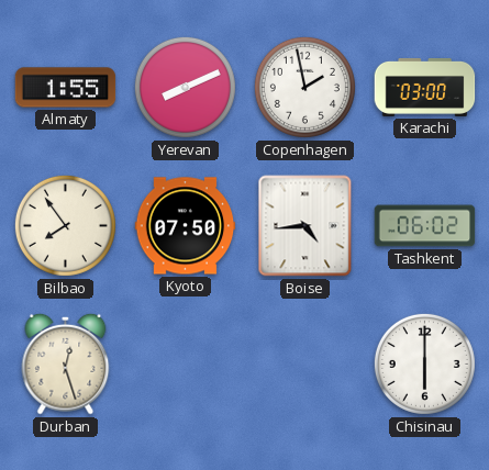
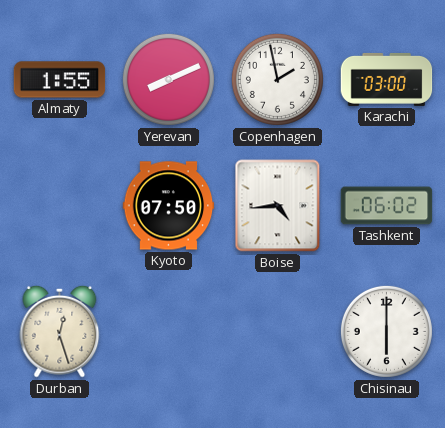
Bilbao: 7:54 -> none (65, 225)
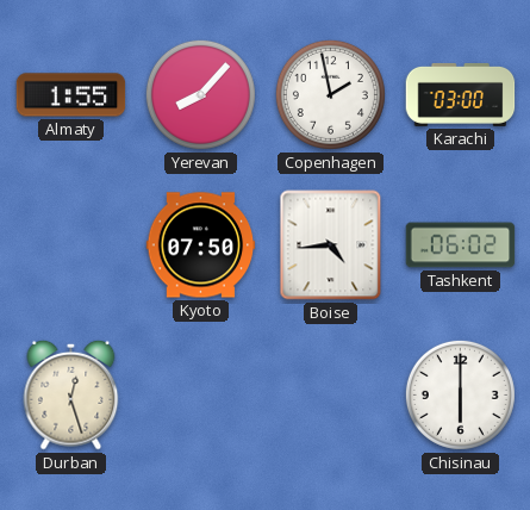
Yerevan: 8:11 -> 8:07 (200, 94)
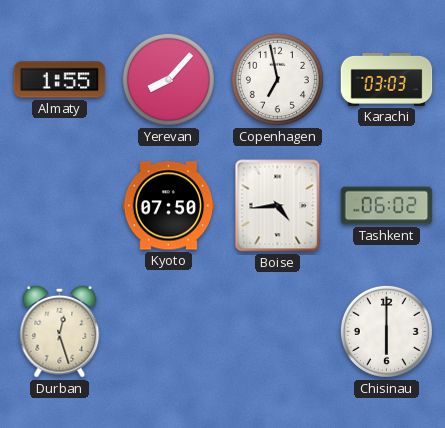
Copenhagen: 1:58 -> 6:58 (277, 79)
Karachi: 03:00 -> 03:03 (387, 79)
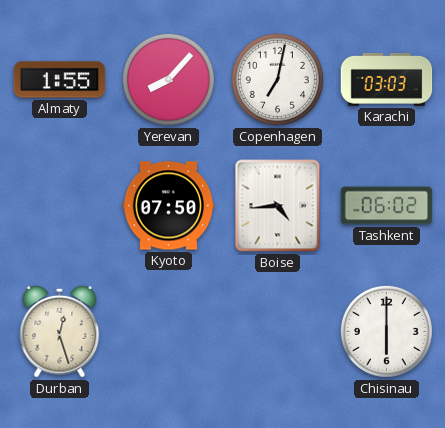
Copenhagen: 6:58 -> 7:02 (277, 79)
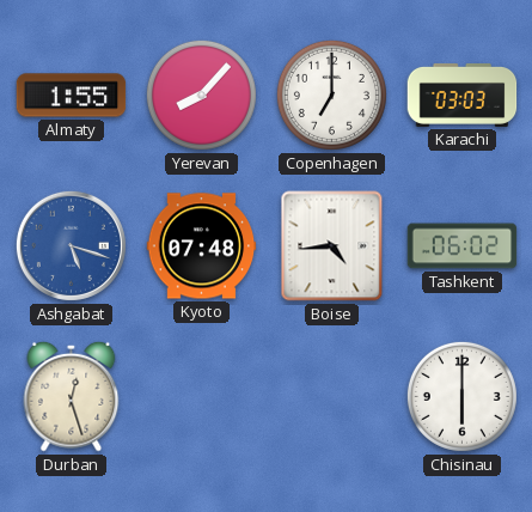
Copenhagen: 7:02 -> 7:00 (331, 95)
Ashgabat: none -> 5:18 (71, 245)
Kyoto: 07:50 -> 07:48 (202, 246)
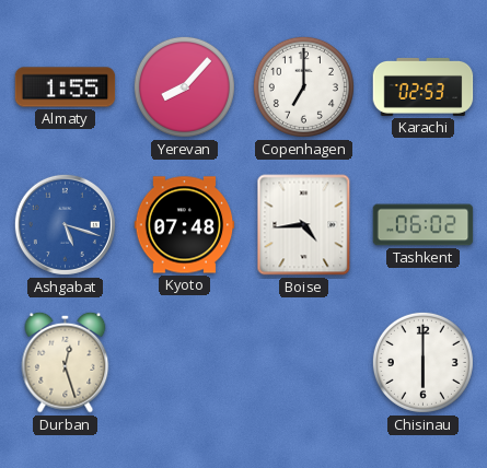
Karachi: 03:03 -> 02:53 (424, 86)
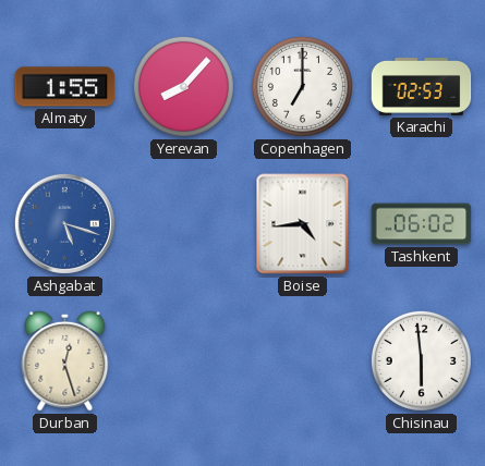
Kyoto: 07:48 -> none (185, 225)
Chisinau: 6:00 -> 5:59 (421, 360)
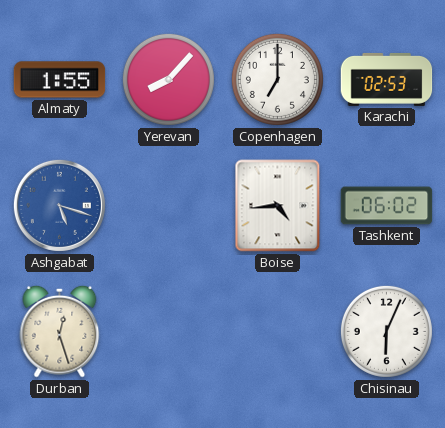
Chisinau: 5:59 -> 6:04 (386, 331)
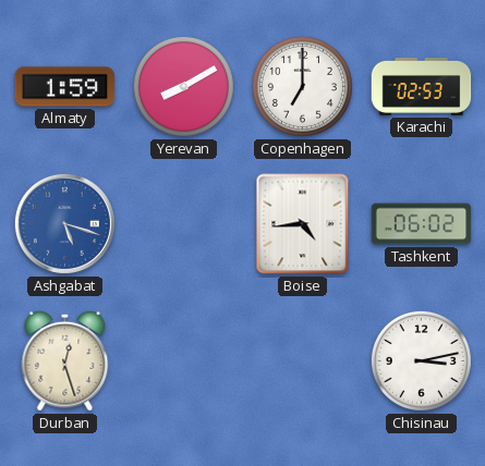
Almaty: 1:55 -> 1:59 (65, 87)
Yerevan: 8:07 -> 8:10 (183, 86)
Chisinau: 6:04 -> 3:13 (421, 360)
